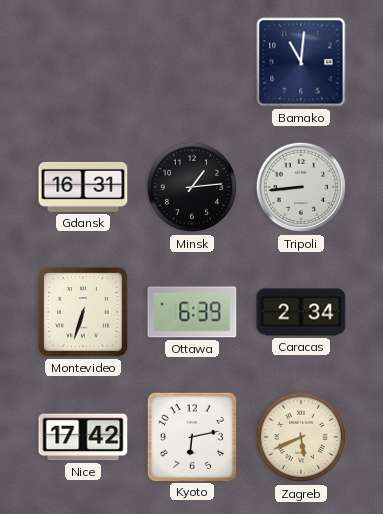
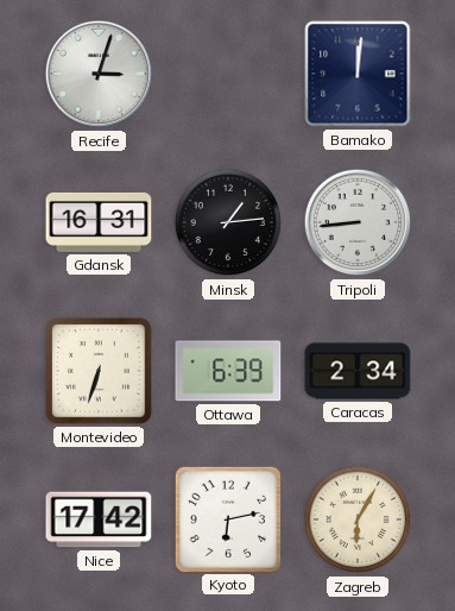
Recife: none -> 3:03 (99, 74)
Bamako: 11:01 -> 12:01 (358, 74)
Zagreb: 5:41 -> 6:05 (358, 519)
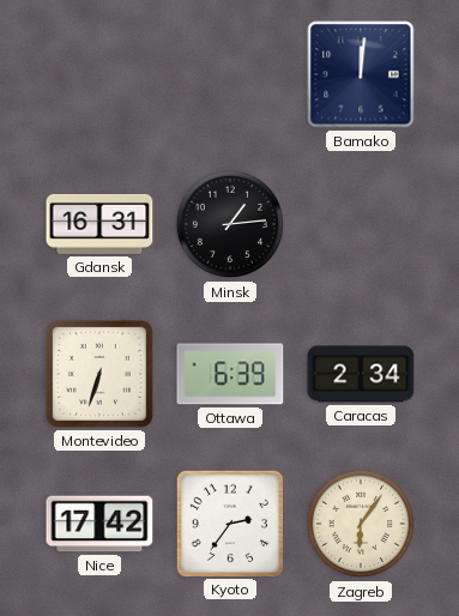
Recife: 3:03 -> none (99, 74)
Tripoli: 8:44 -> none (358, 222)
Kyoto: 6:13 -> 2:36 (229, 523)
Zagreb: 6:05 -> 6:06 (361, 524)
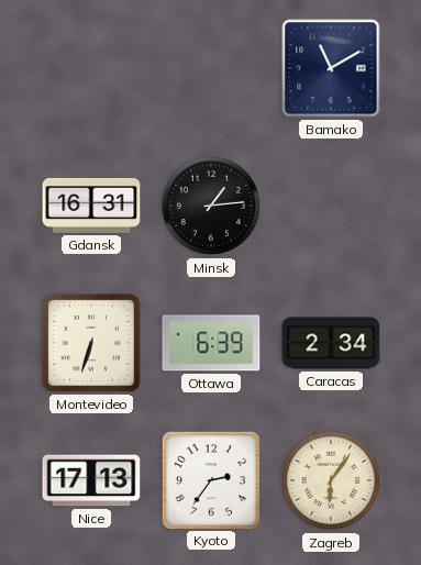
Bamako: 12:01 -> 11:10 (331, 68)
Nice: 17:42 -> 17:13 (91, 480)
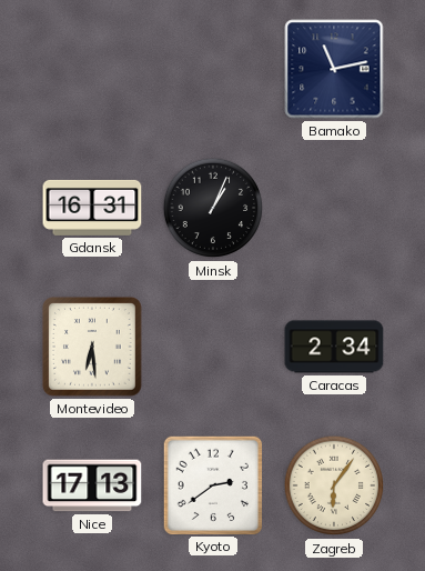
Bamako: 11:10 -> 11:13 (334, 69)
Minsk: 1:14 -> 1:04 (213, 208)
Montevideo: 6:33 -> 6:29 (93, 348)
Ottawa: 6:39 -> none (211, 343)
Kyoto: 2:36 -> 2:39 (212, 484)
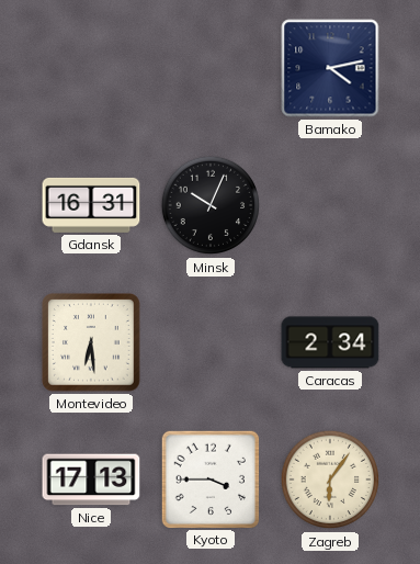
Bamako: 11:13 -> 4:13 (330, 68)
Minsk: 1:04 -> 10:04 (211, 205)
Kyoto: 2:39 -> 3:45 (209, 478)
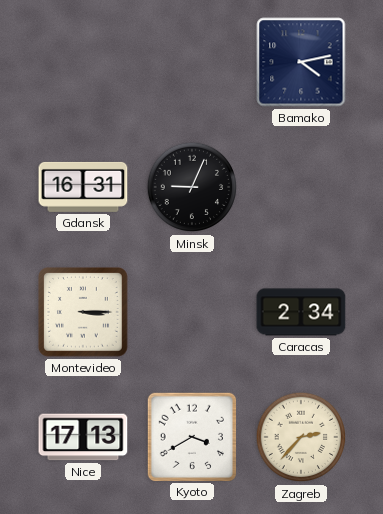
Minsk: 10:04 -> 9:04 (192, 187)
Montevideo: 6:29 -> 3:15 (84, 313)
Kyoto: 3:45 -> 3:40 (191, 436)
Zagreb: 6:06 -> 2:37 (301, 437)
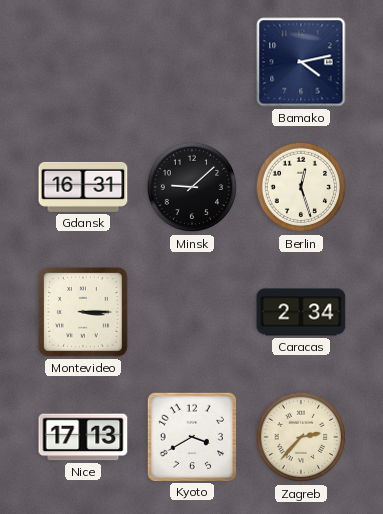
Minsk: 9:04 -> 9:08 (192, 187)
Berlin: none -> 12:27 (301, 187)
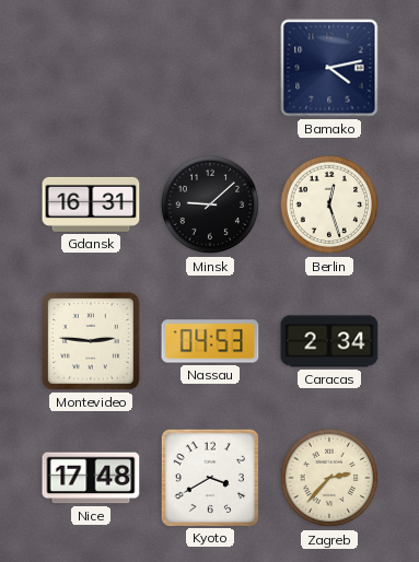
Montevideo: 3:15 -> 2:46 (92, 342)
Nassau: none -> 04:53 (210, 341)
Nice: 17:13 -> 17:48 (91, 478)
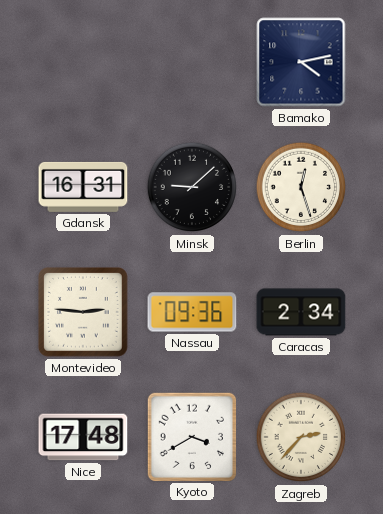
Nassau: 04:53 -> 09:36 (192, 312)
